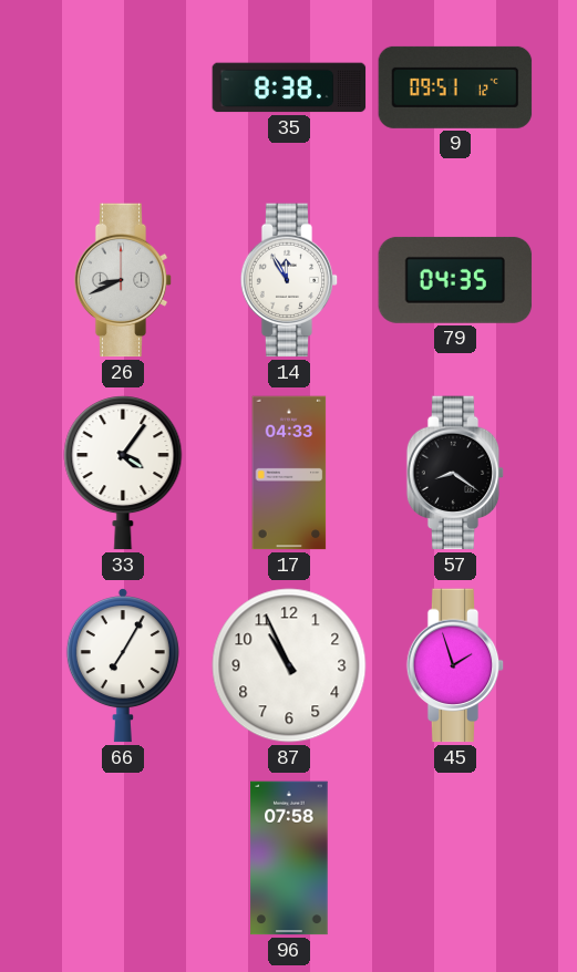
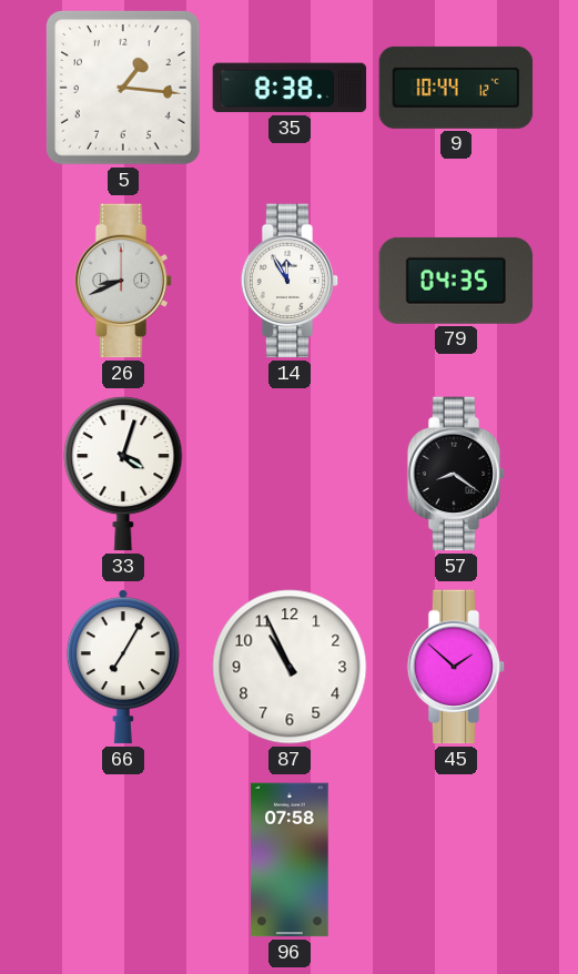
5: none -> 1:16 (123, 88)
9: 09:51 -> 10:44 (456, 88)
33: 4:06 -> 4:03 (123, 474)
17: 04:33 -> none (289, 473)
45: 1:57 -> 1:52 (456, 667)
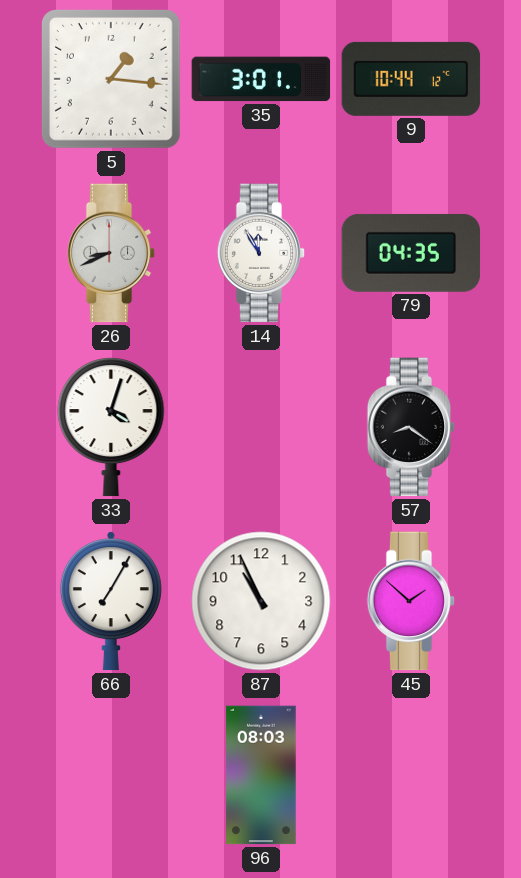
35: 8:38 -> 3:01 (261, 79)
96: 07:58 -> 08:03 (261, 775)
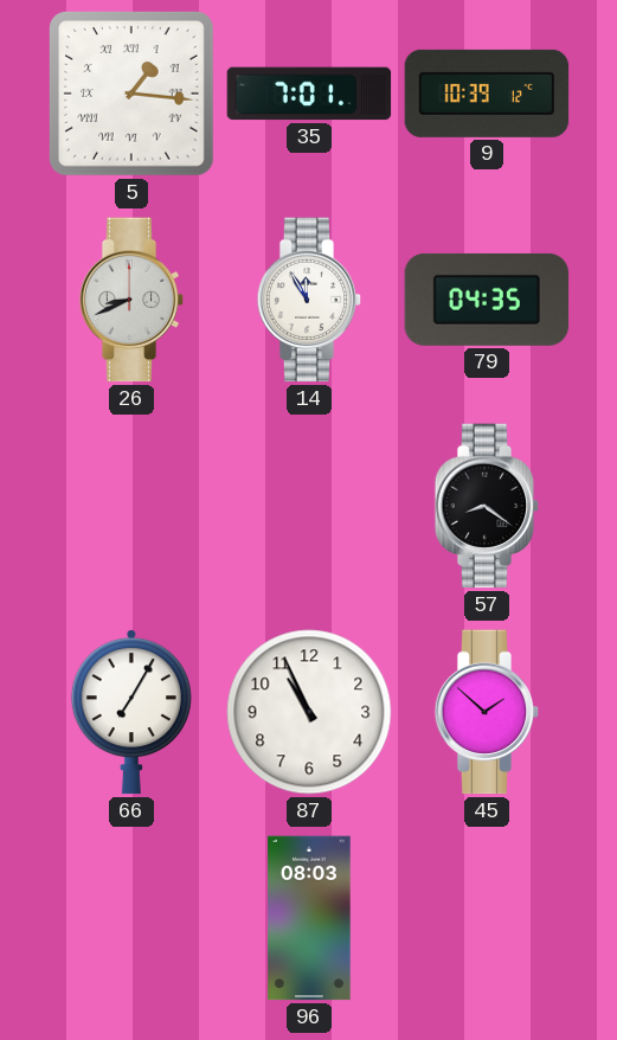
5 numerals: Arabic -> Roman (131, 94)
35: 3:01 -> 7:01 (309, 94)
9: 10:44 -> 10:39 (487, 94)
33: 4:03 -> none (111, 427)
